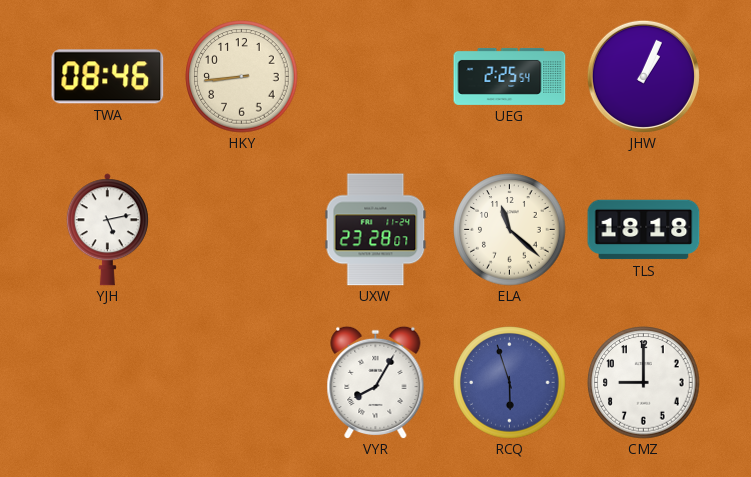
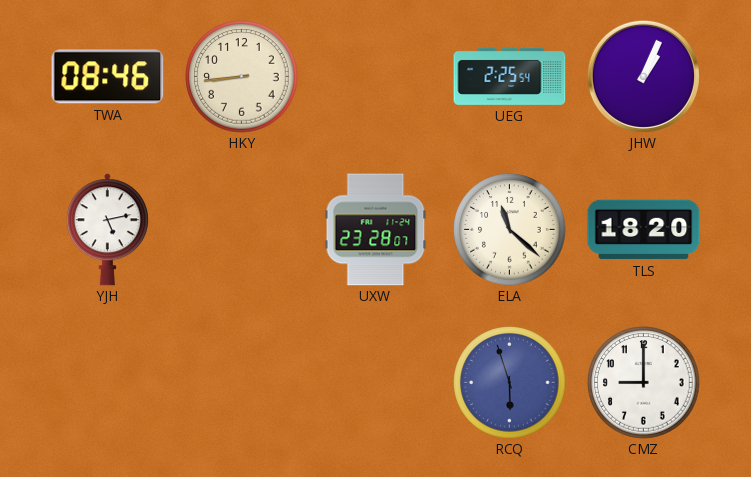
TLS: 18:18 -> 18:20 (644, 230)
VYR: 8:05 -> none (376, 382)
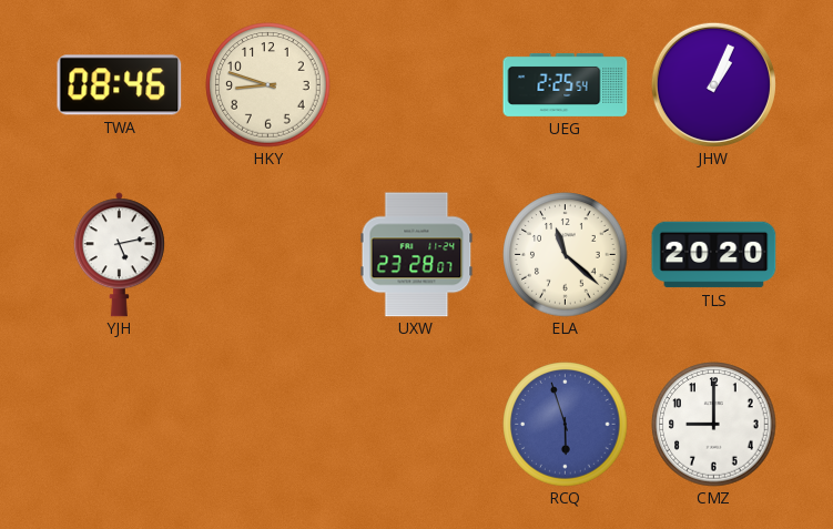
HKY: 8:44 -> 8:48 (268, 85)
TLS: 18:20 -> 20:20 (714, 255)
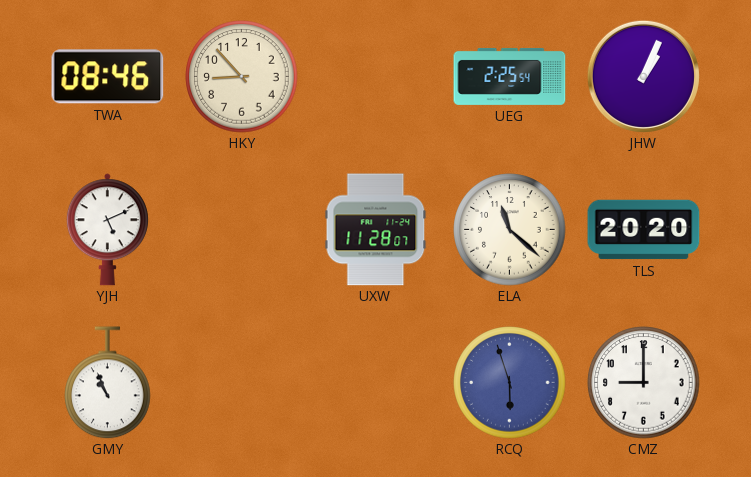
HKY: 8:48 -> 8:53 (242, 77)
YJH: 5:13 -> 5:11 (107, 230)
UXW: 23:28 -> 11:28 (376, 230)
GMY: none -> 10:56 (108, 383)
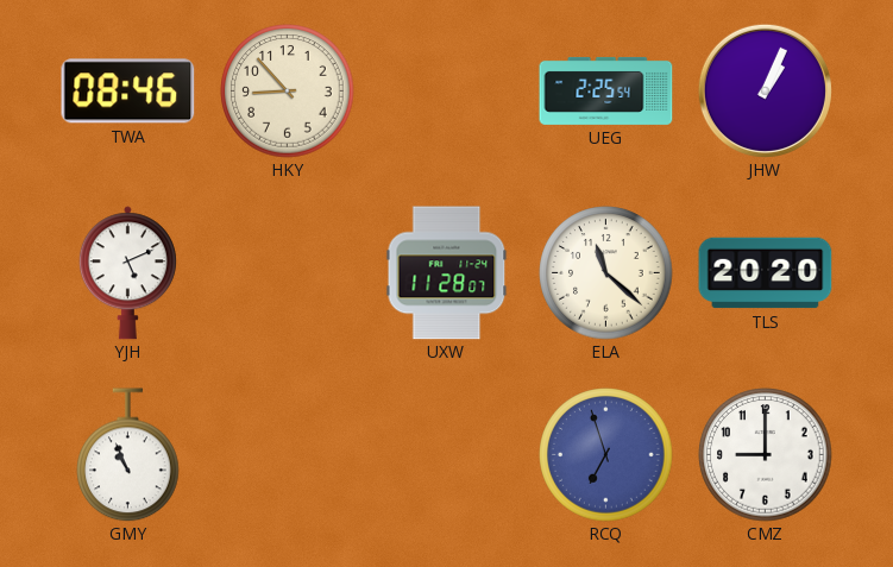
RCQ: 5:57 -> 6:57 (606, 455)
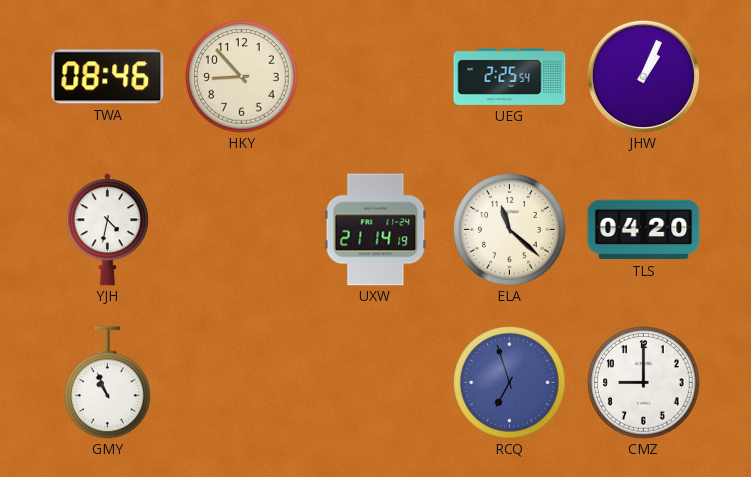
YJH: 5:11 -> 4:32 (107, 230)
UXW: 11:28 -> 21:14 (376, 230)
TLS: 20:20 -> 04:20 (644, 230)
